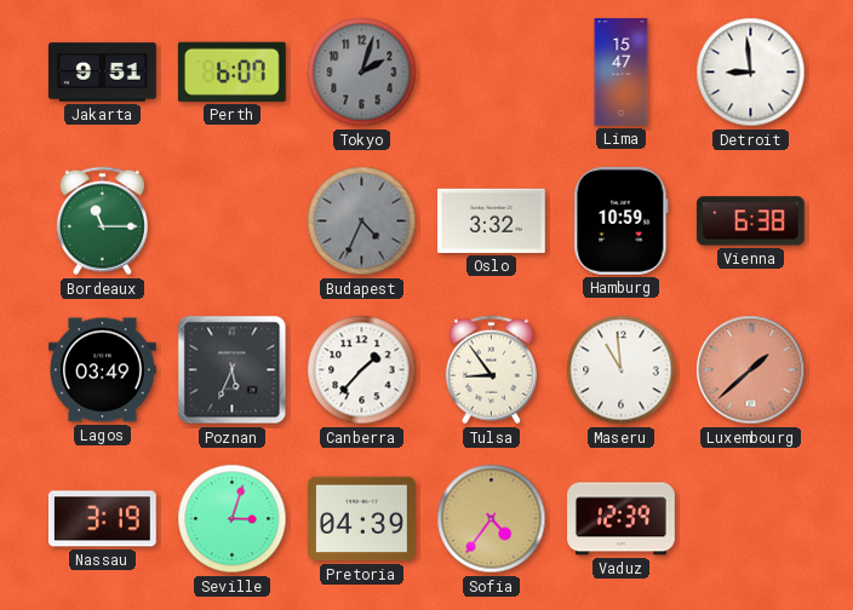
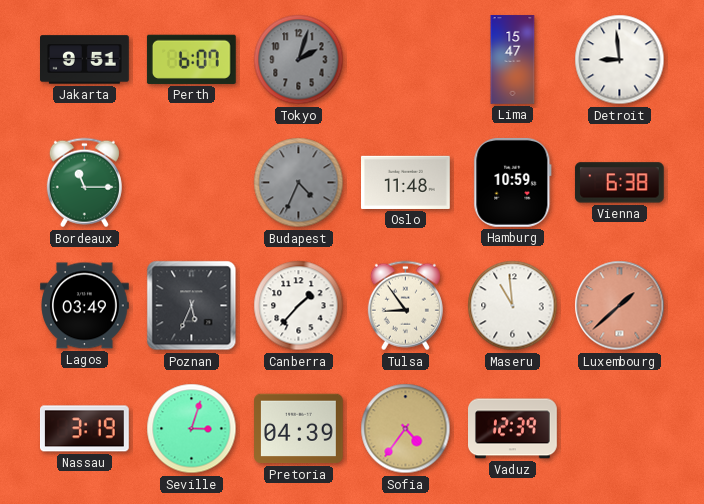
Oslo: 3:32 -> 11:48 (406, 182)
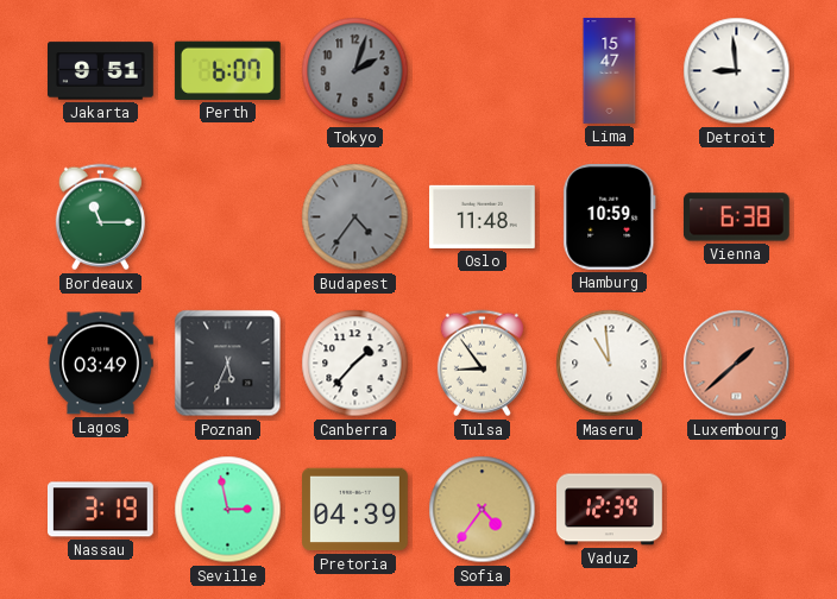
Budapest: 4:34 -> 4:36 (355, 217)
Seville: 3:03 -> 2:58 (228, 510)
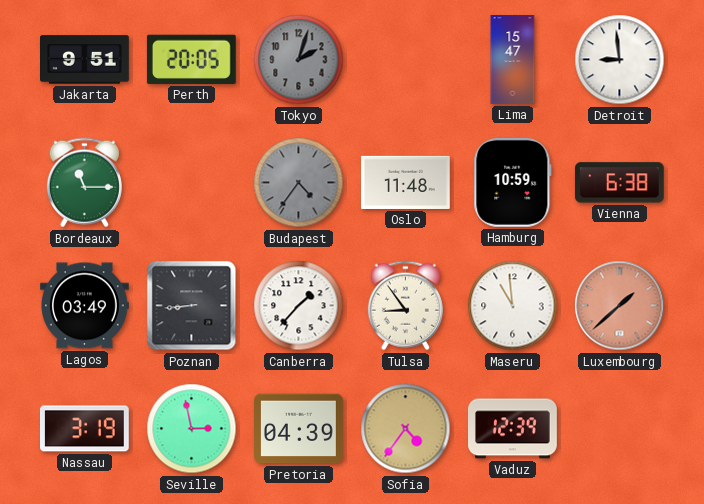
Perth: 6:07 -> 20:05 (191, 59)
Poznan: 5:34 -> 8:44 (192, 306)
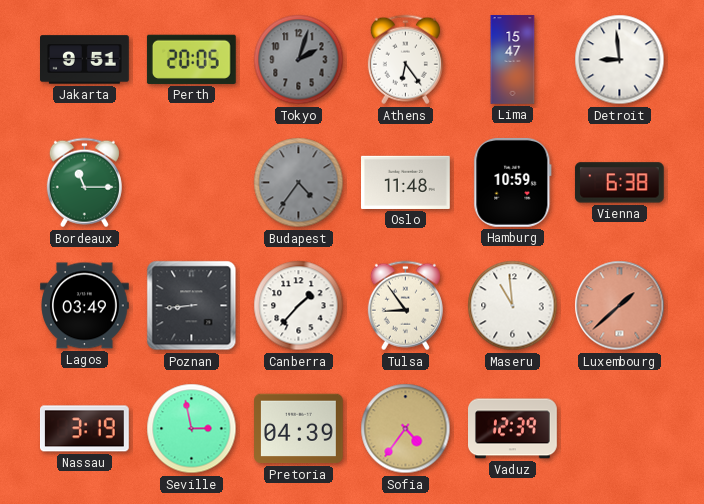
Athens: none -> 6:24 (405, 60)
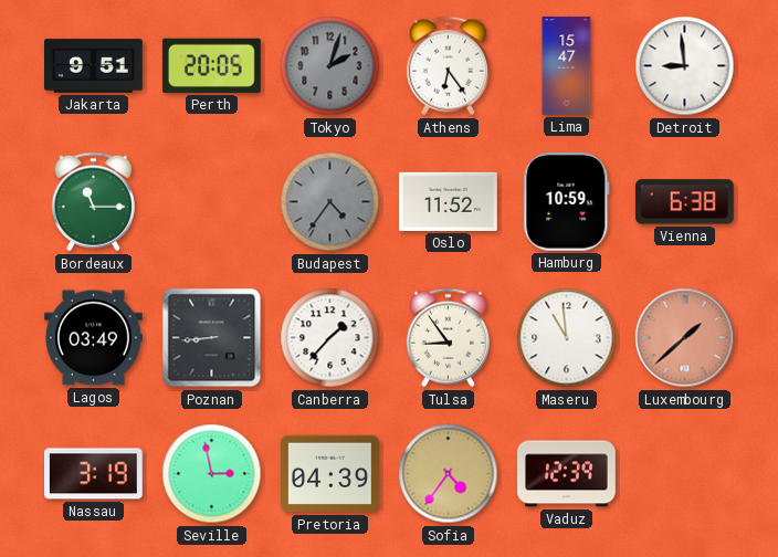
Oslo: 11:48 -> 11:52 (449, 201)
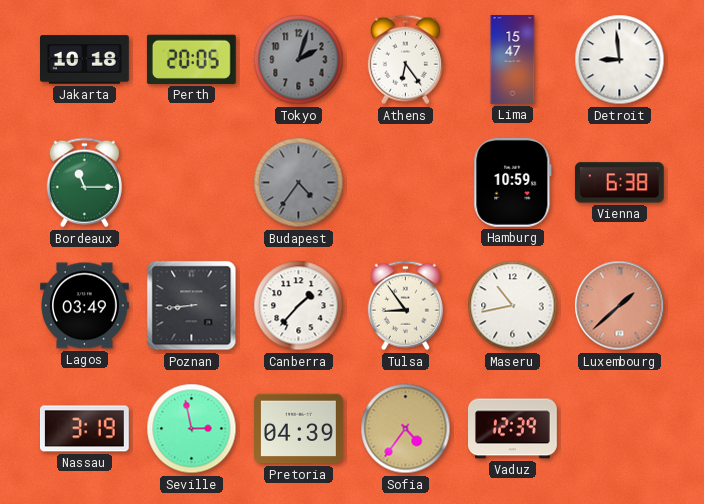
Jakarta: 9:51 -> 10:18 (85, 60)
Oslo: 11:52 -> none (449, 201)
Maseru: 10:59 -> 10:43 (513, 306)
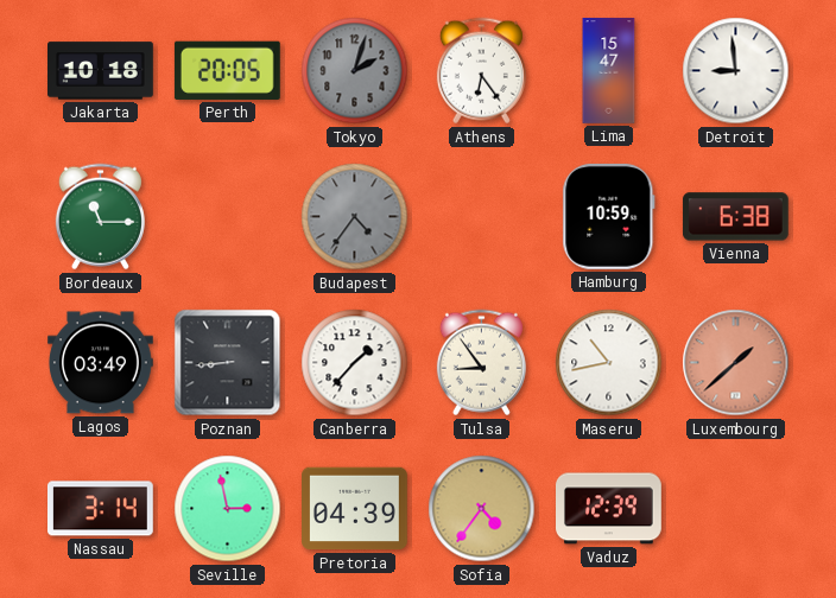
Nassau: 3:19 -> 3:14 (101, 509)
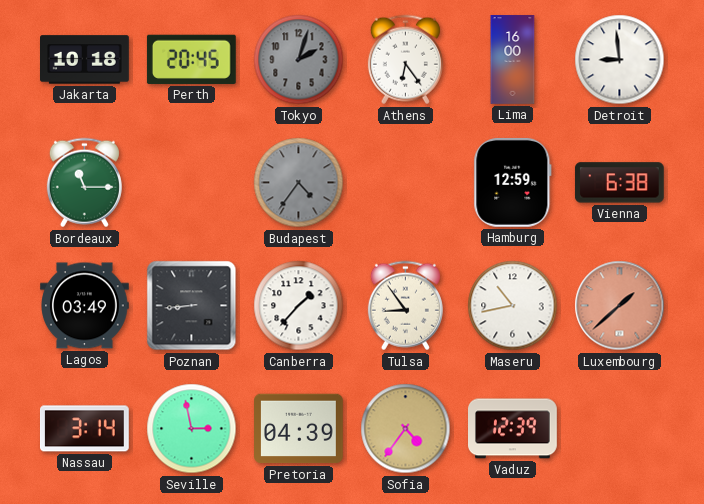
Perth: 20:05 -> 20:45 (191, 59)
Lima: 15:47 -> 16:00 (513, 60)
Hamburg: 10:59 -> 12:59 (513, 183)
